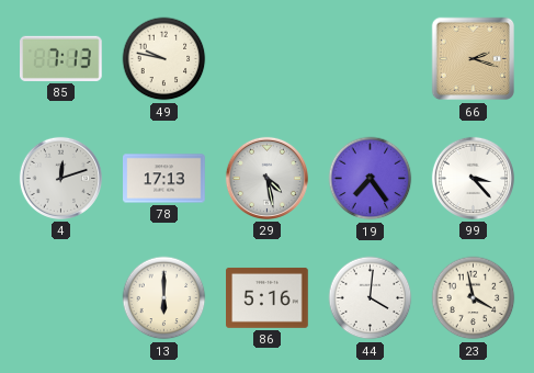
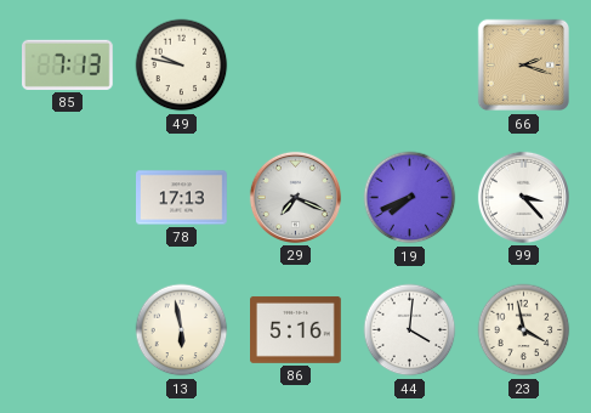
4: 12:12 -> none (60, 178)
29: 4:28 -> 7:19 (295, 197)
19: 7:24 -> 7:41 (410, 198)
13: 6:00 -> 5:58 (182, 330)
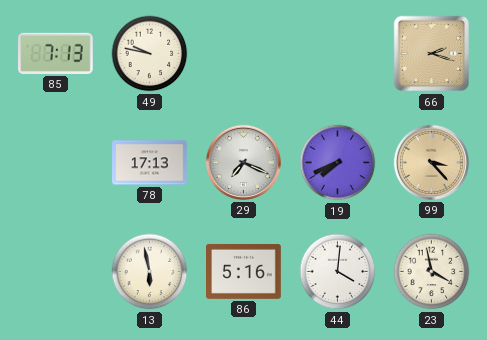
99 dial: white -> champagne (431, 162)
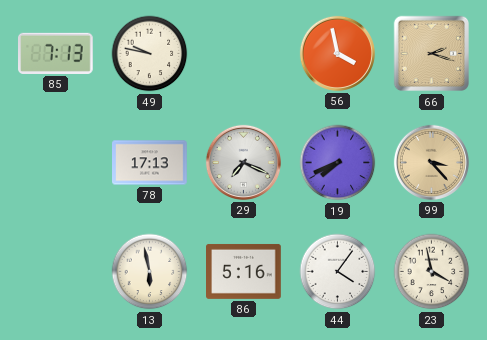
56: none -> 3:58 (337, 53)
44: 4:01 -> 4:06 (338, 272)
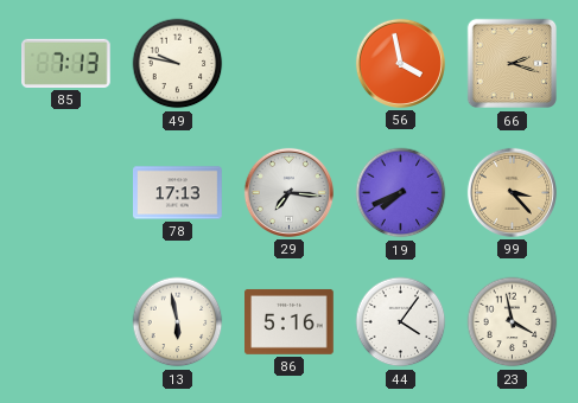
29: 7:19 -> 7:16 (288, 192)
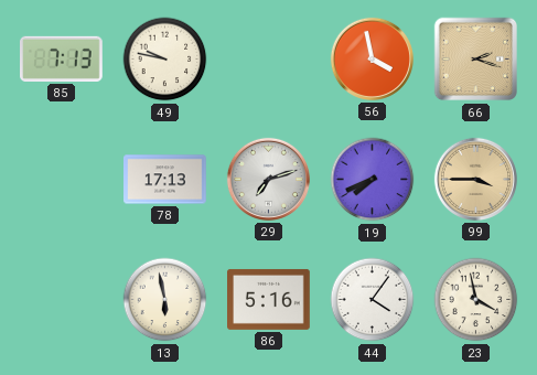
29: 7:16 -> 7:12 (268, 179)
99: 3:23 -> 3:45 (475, 179)
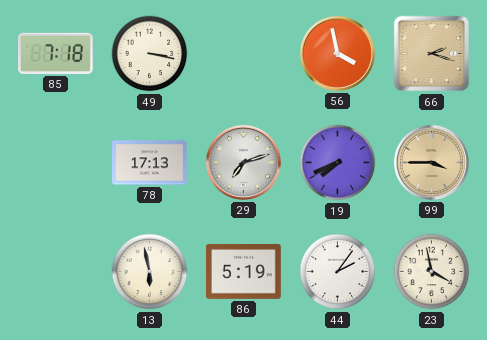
85: 7:13 -> 7:18 (56, 53)
49: 9:47 -> 3:17 (150, 54)
86: 5:16 -> 5:19 (244, 271)
44: 4:06 -> 2:06 (338, 272)
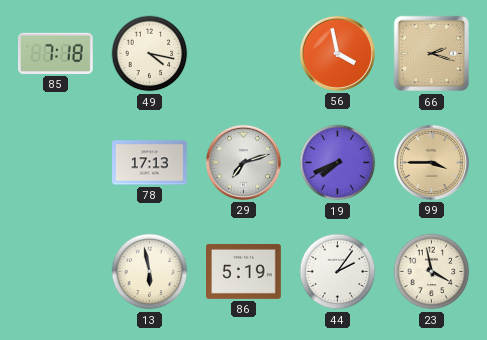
49: 3:17 -> 4:17 (150, 54)
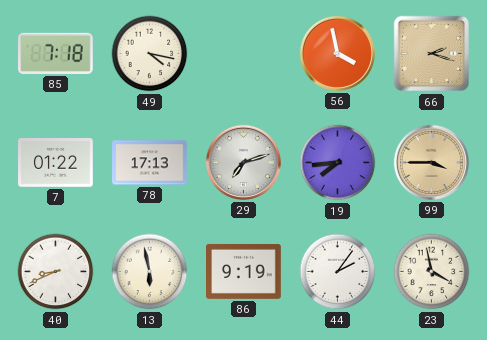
7: none -> 01:22 (56, 163)
19: 7:41 -> 7:44 (338, 163)
40: none -> 8:41 (56, 272)
86: 5:19 -> 9:19 (244, 271)
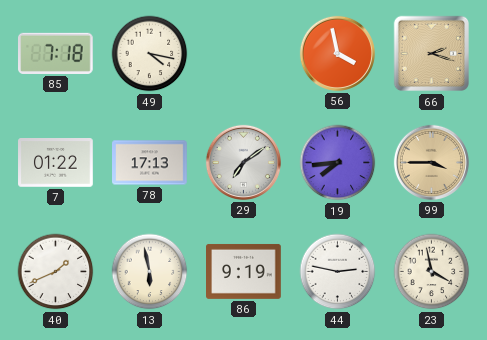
29: 7:12 -> 7:09 (243, 162)
40: 8:41 -> 1:41 (56, 272)
44: 2:06 -> 2:47 (338, 272)
